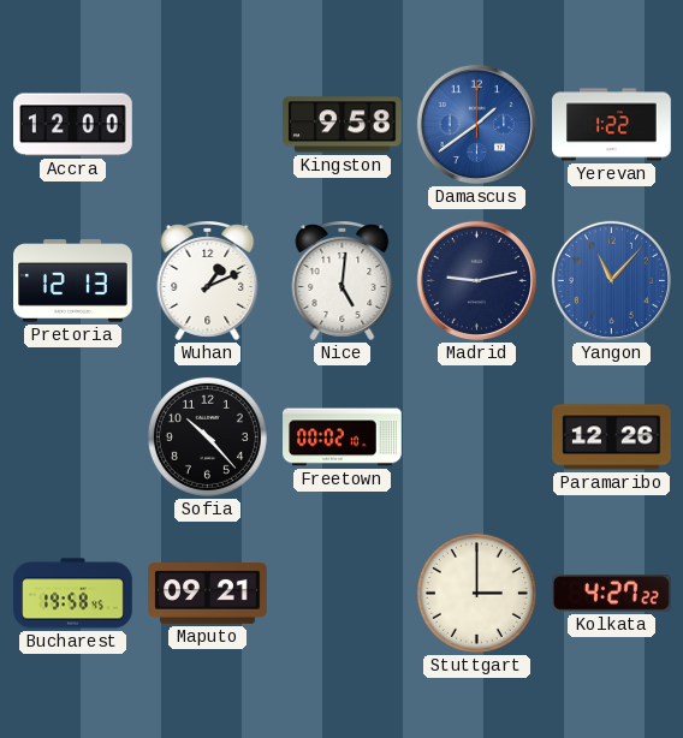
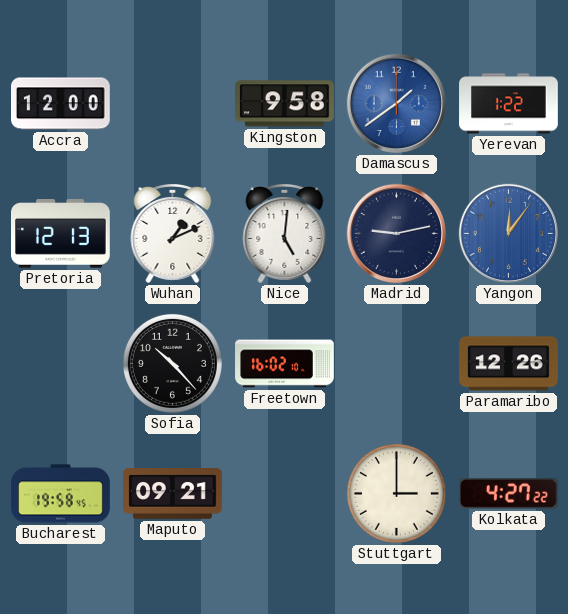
Yangon: 11:07 -> 12:06 (508, 233)
Freetown: 00:02 -> 16:02 (285, 364)
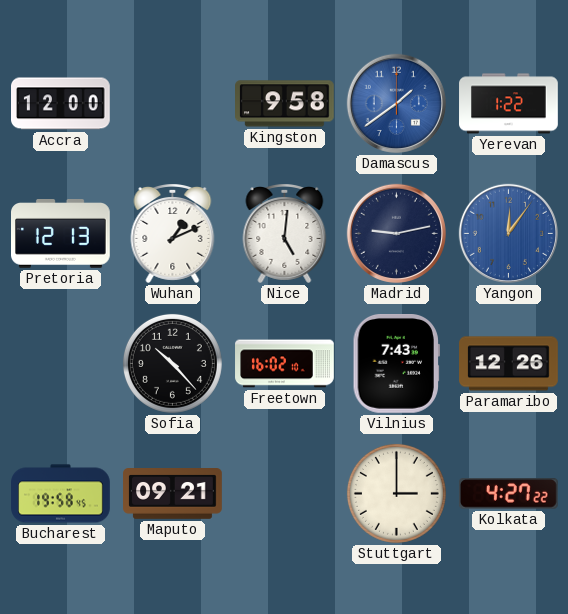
Vilnius: none -> 7:43 (396, 364)
